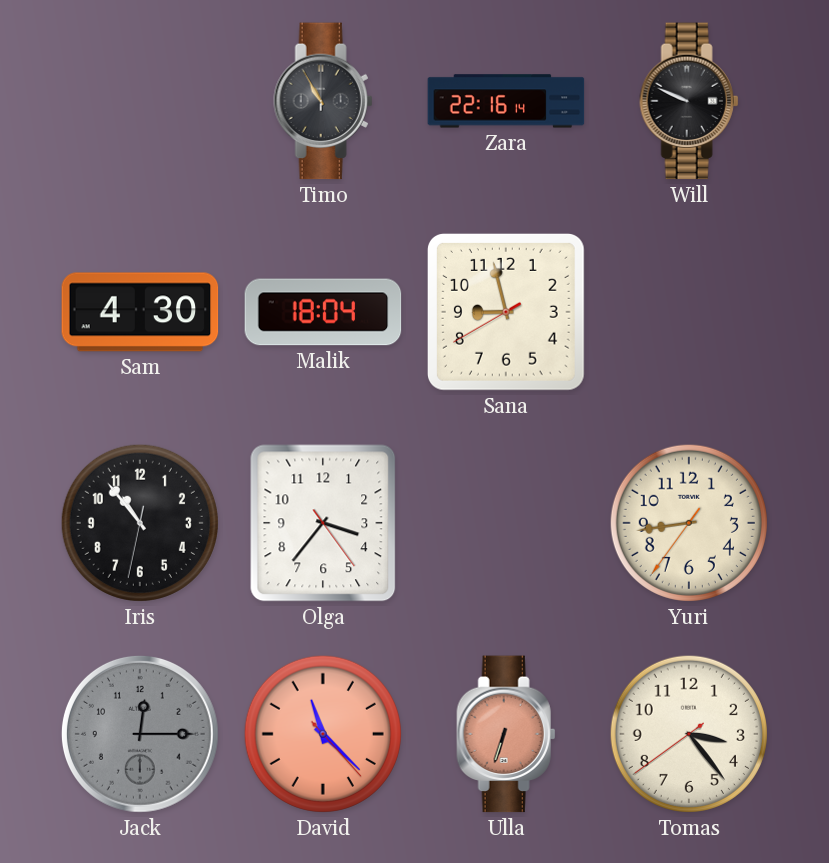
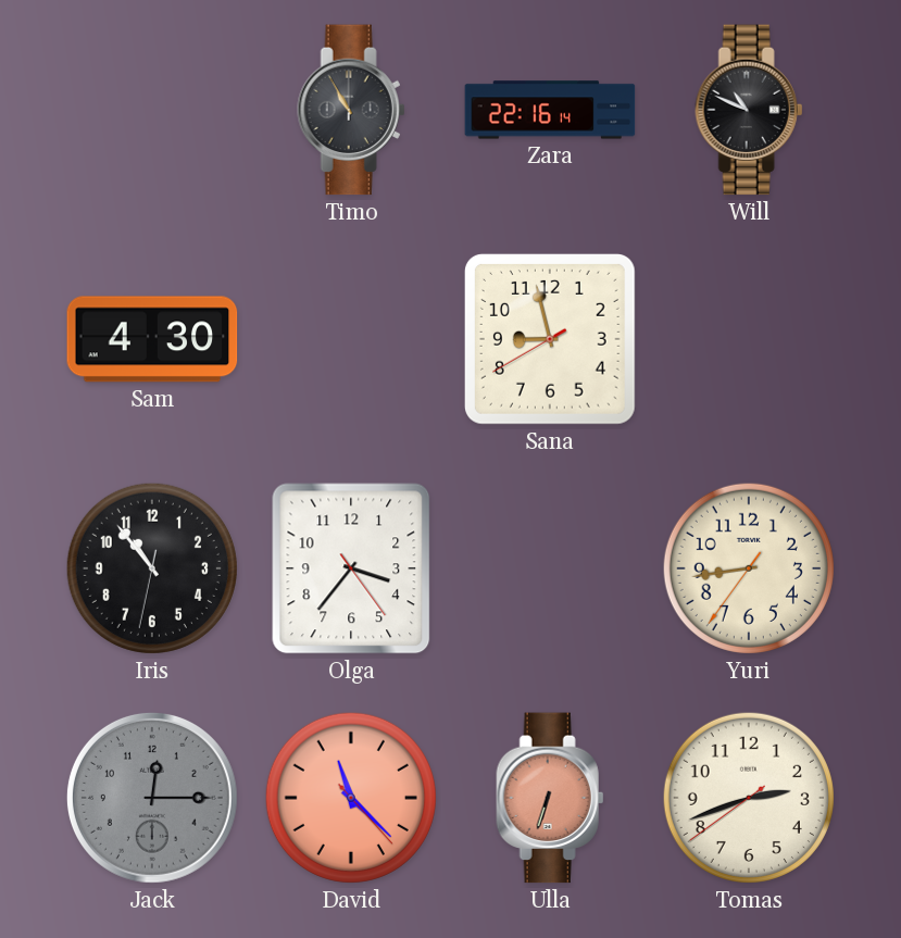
Will: 9:49 -> 10:49 (749, 110)
Malik: 18:04 -> none (323, 312)
Tomas: 3:23 -> 2:41 (749, 798)
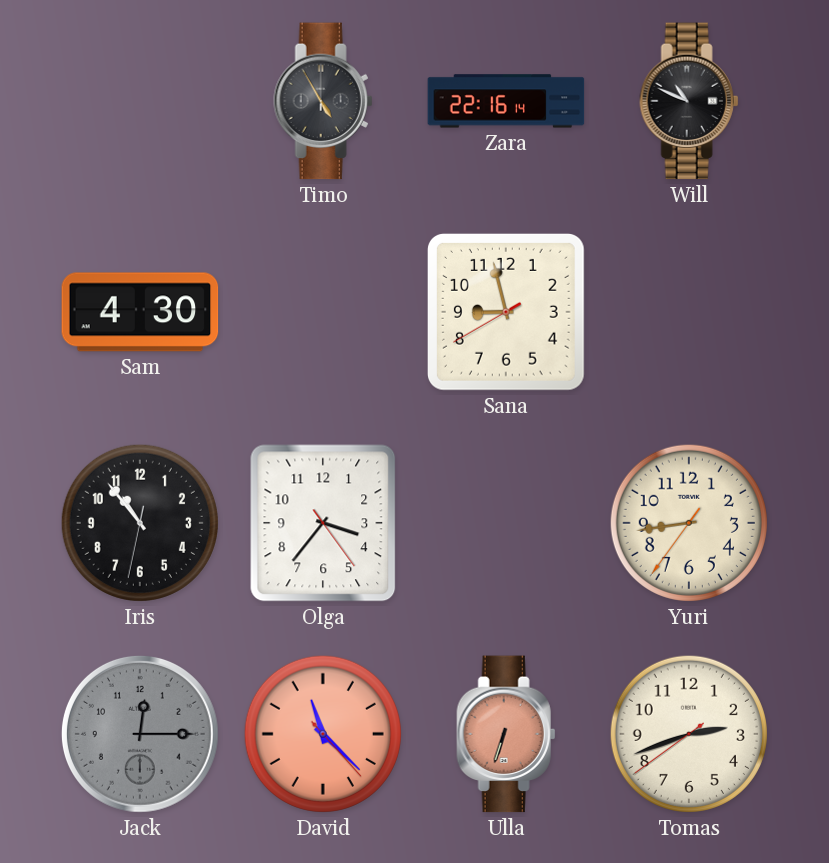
Timo: 10:55 -> 4:55 (323, 101)
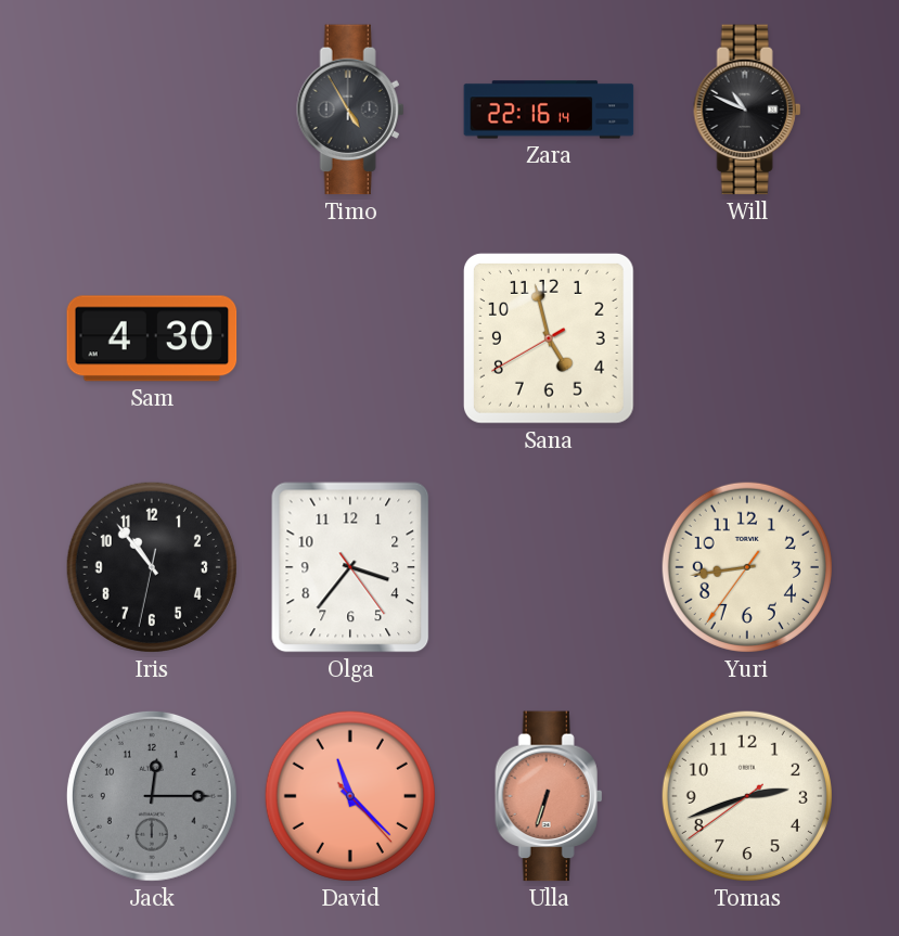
Sana: 8:57 -> 4:57 (549, 338)
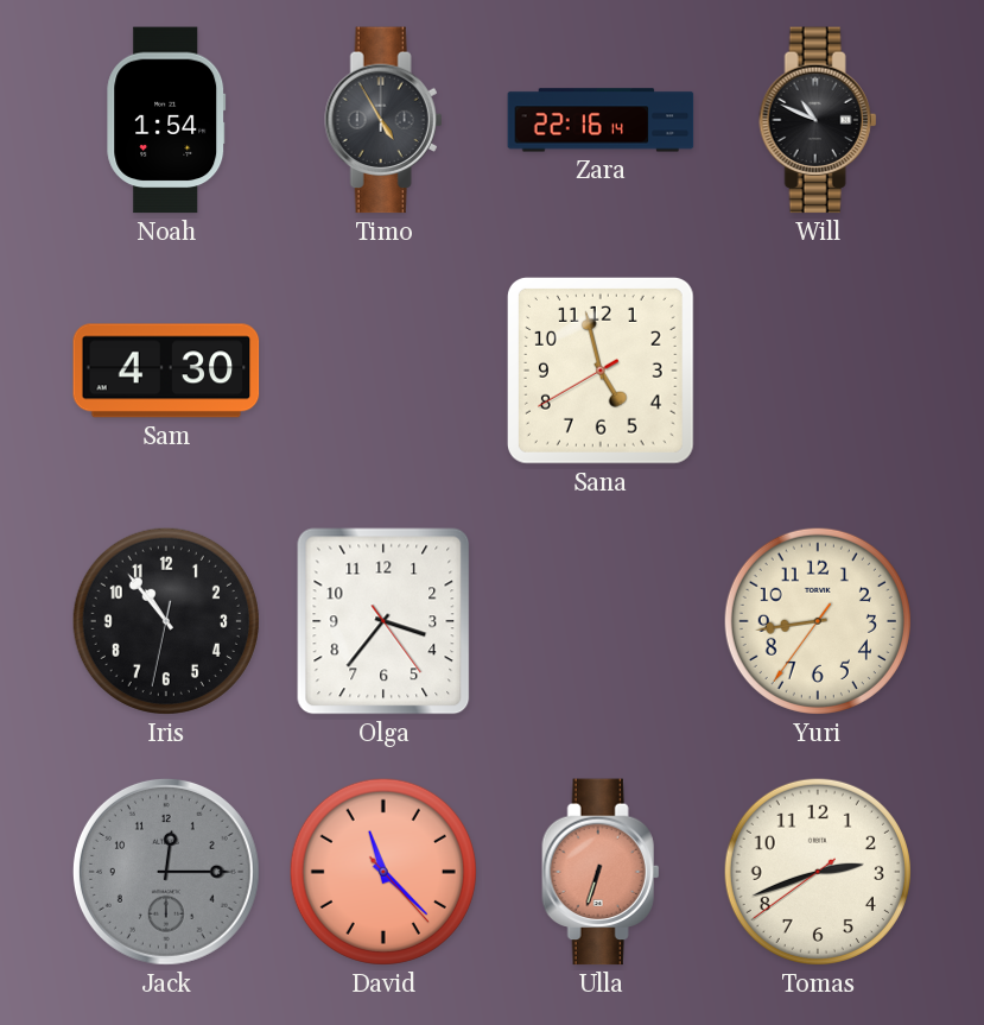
Noah: none -> 1:54 (166, 120)
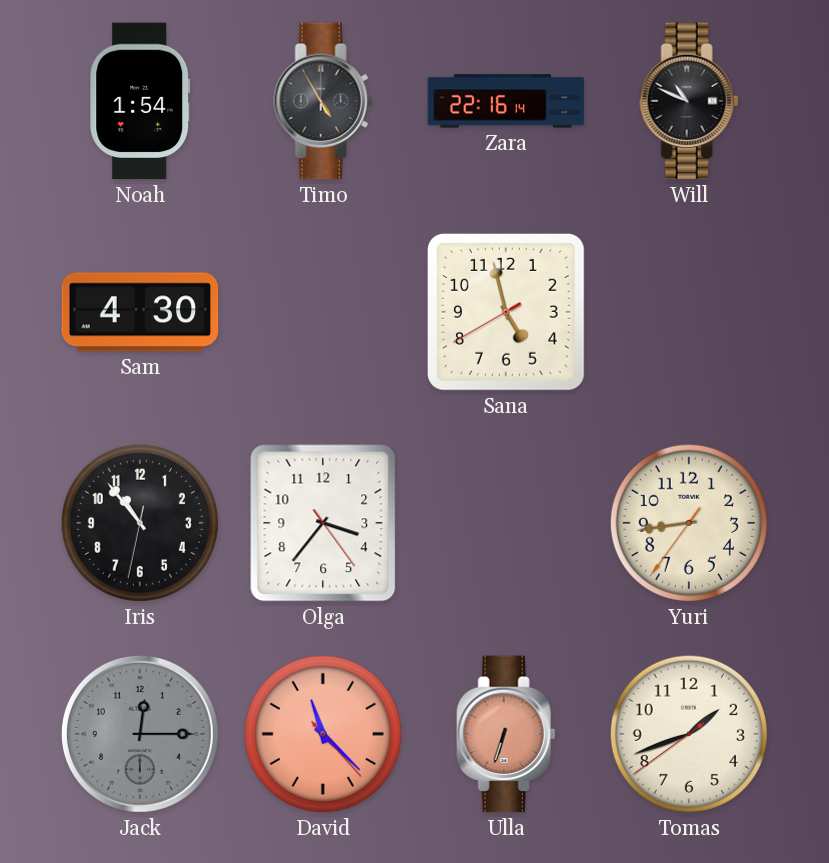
Tomas: 2:41 -> 1:41 (689, 734)
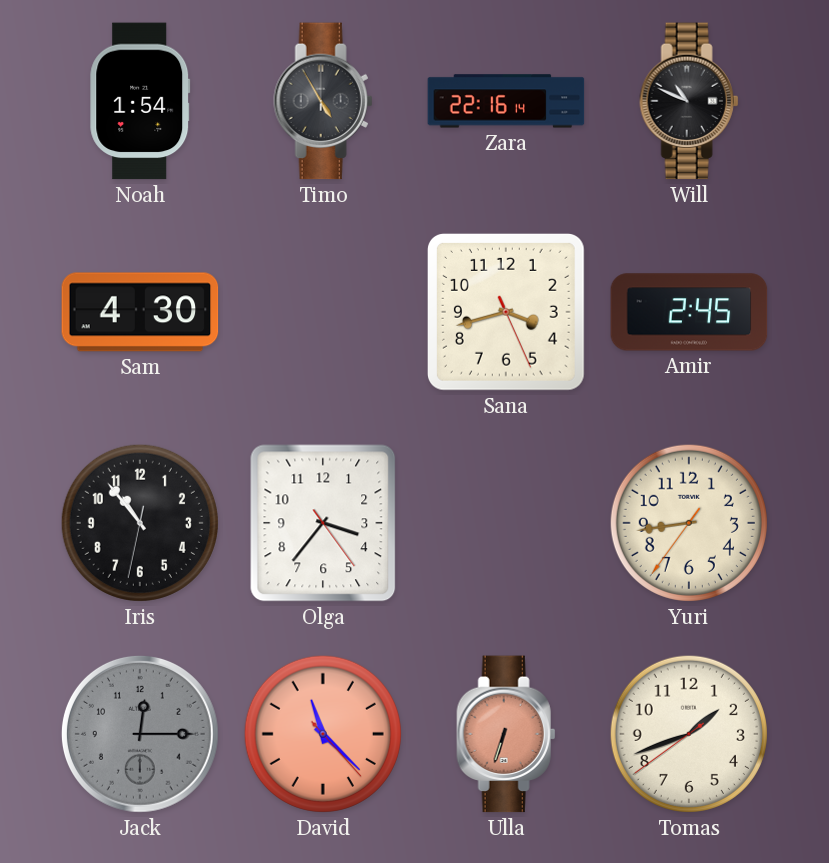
Sana: 4:57 -> 3:42 (506, 312)
Amir: none -> 2:45 (689, 312)
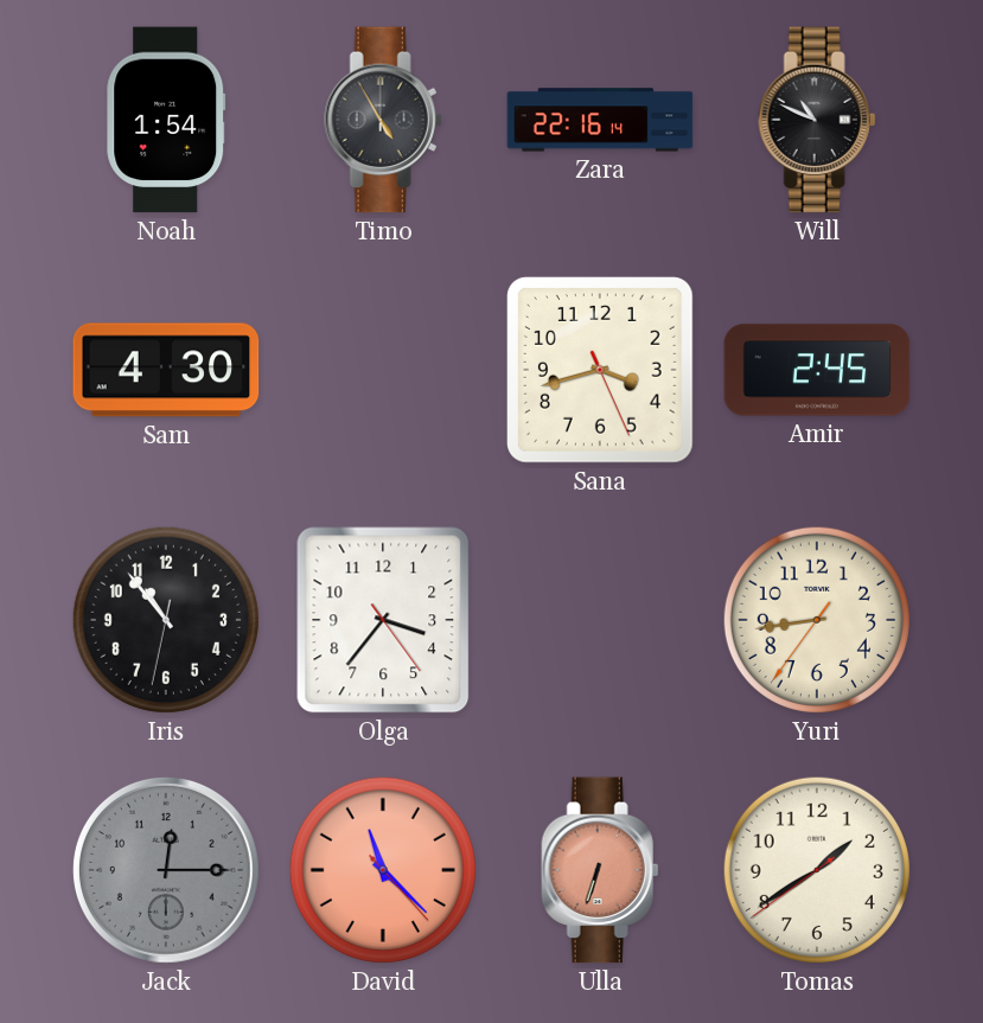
Tomas: 1:41 -> 1:39 (817, 870)
